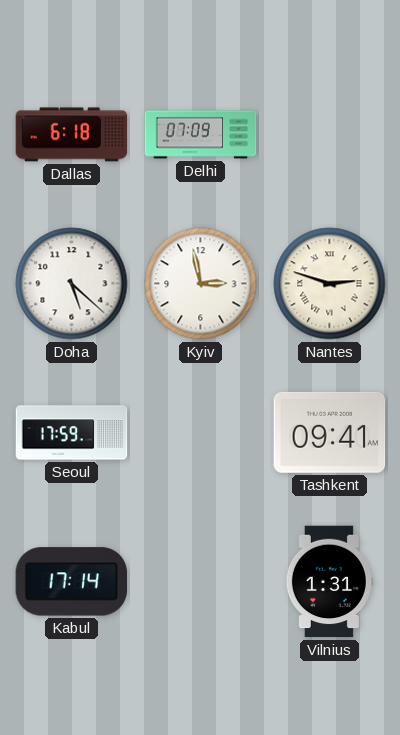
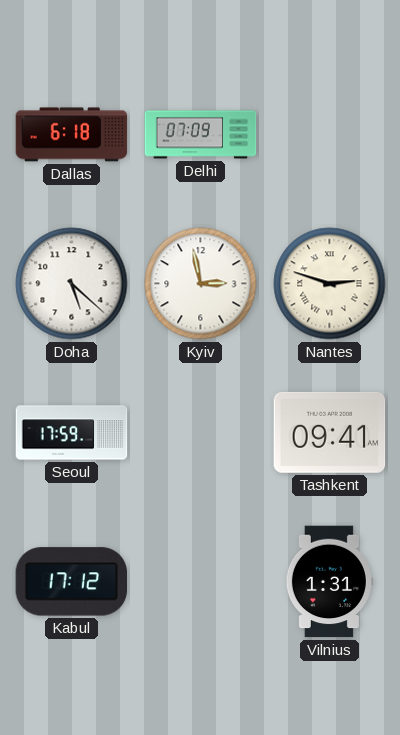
Kabul: 17:14 -> 17:12 (72, 582)
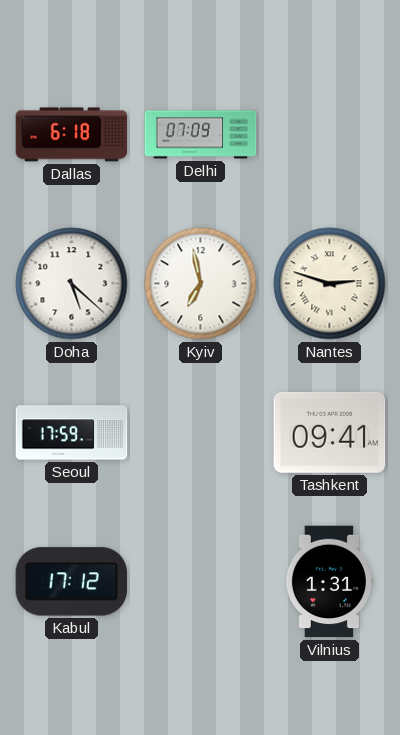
Kyiv: 2:58 -> 6:58 (201, 284)
